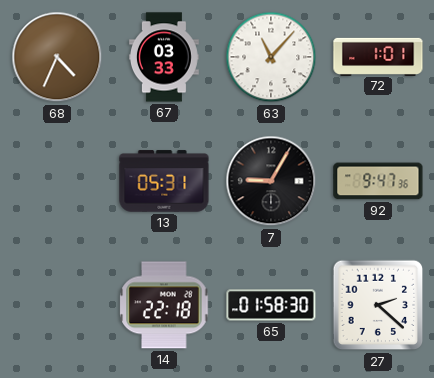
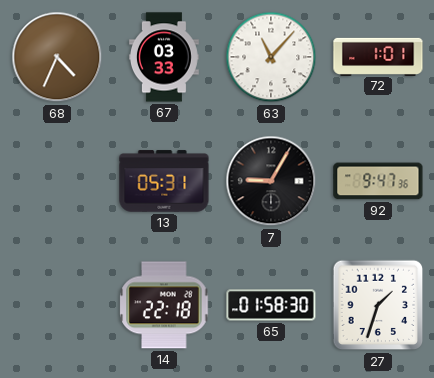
27: 2:22 -> 1:33 (378, 305)
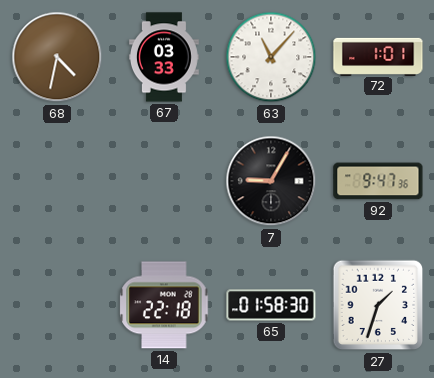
68: 4:34 -> 4:32 (57, 57)
13: 05:31 -> none (164, 181)
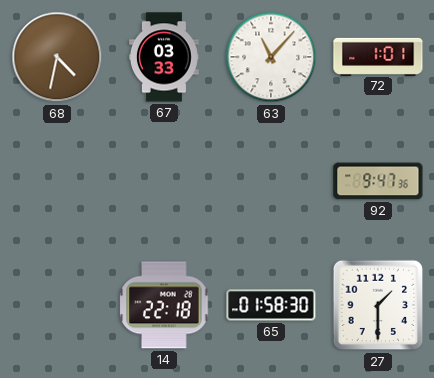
7: 9:05 -> none (271, 181)
27: 1:33 -> 1:30 (378, 305)
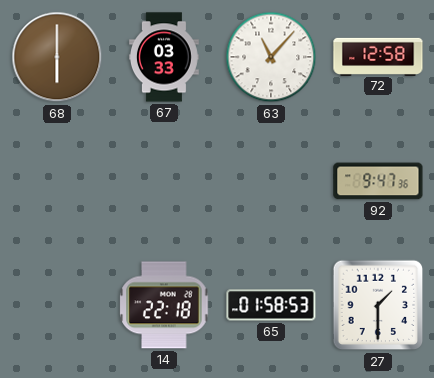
68: 4:32 -> 6:00 (57, 57)
72: 1:01 -> 12:58 (378, 56)
65: 01:58:30 -> 01:58:53 (271, 305)
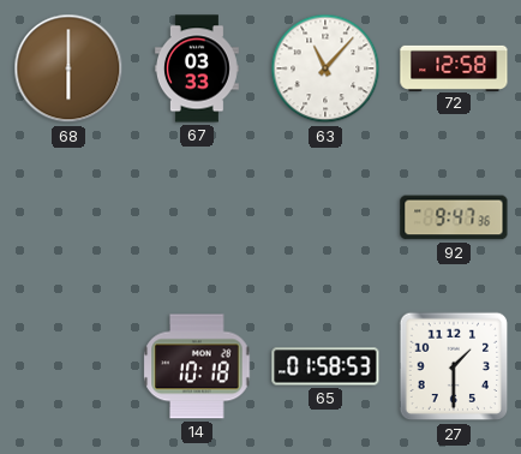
14: 22:18 -> 10:18 (197, 366)
